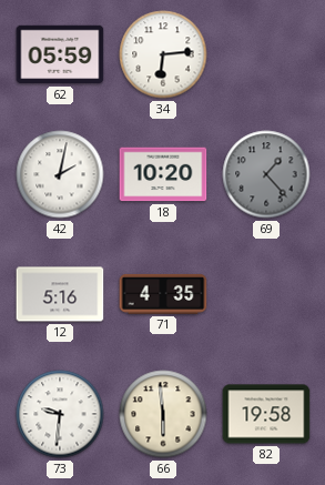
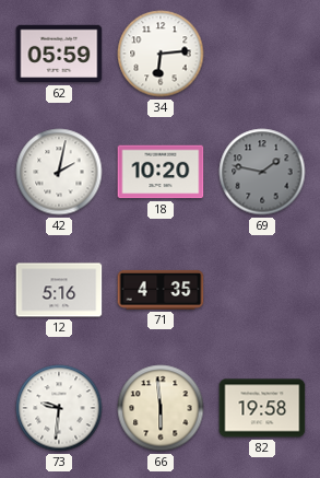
69: 1:23 -> 1:47 (262, 172)
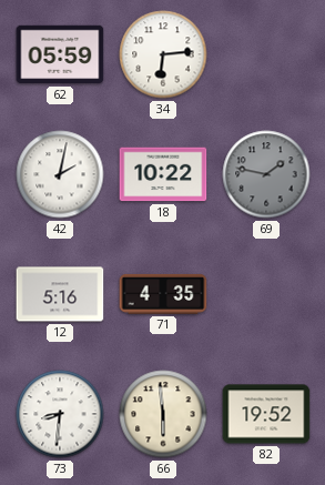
18: 10:20 -> 10:22 (163, 174)
73: 9:31 -> 8:31 (60, 414)
82: 19:58 -> 19:52 (266, 414)
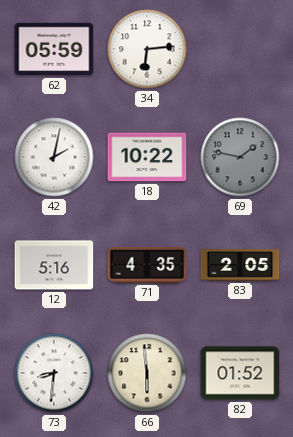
83: none -> 2:05 (240, 265)
82: 19:52 -> 01:52 (240, 373)
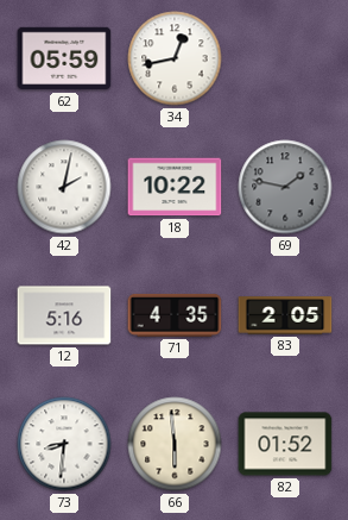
34: 6:14 -> 12:43 (175, 58)
